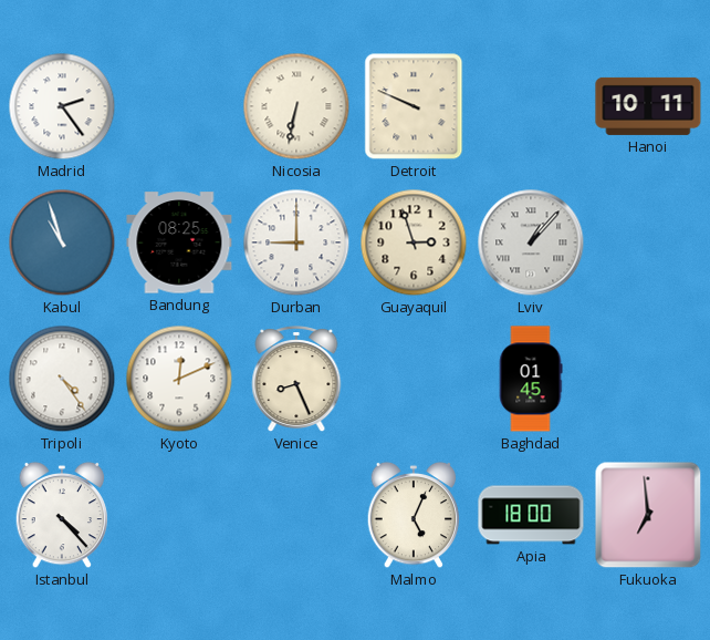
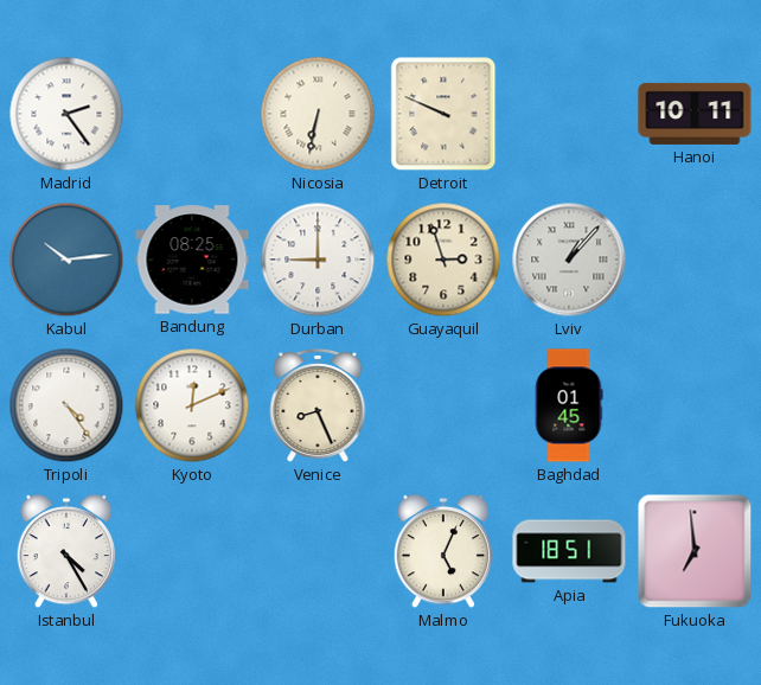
Kabul: 10:57 -> 10:14 (66, 260)
Istanbul: 4:23 -> 4:25 (66, 551)
Apia: 18:00 -> 18:51 (569, 551)
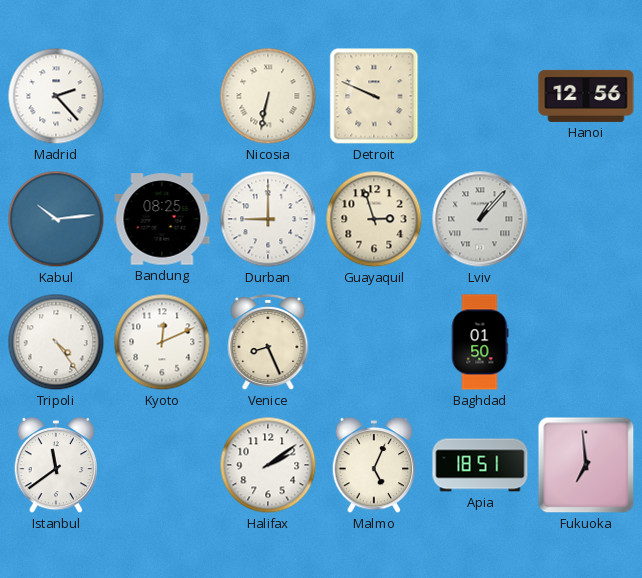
Madrid: 2:24 -> 2:23 (56, 96)
Hanoi: 10:11 -> 12:56 (586, 96)
Baghdad: 01:45 -> 01:50 (480, 342)
Istanbul: 4:25 -> 11:39 (56, 465)
Halifax: none -> 2:09 (268, 465)
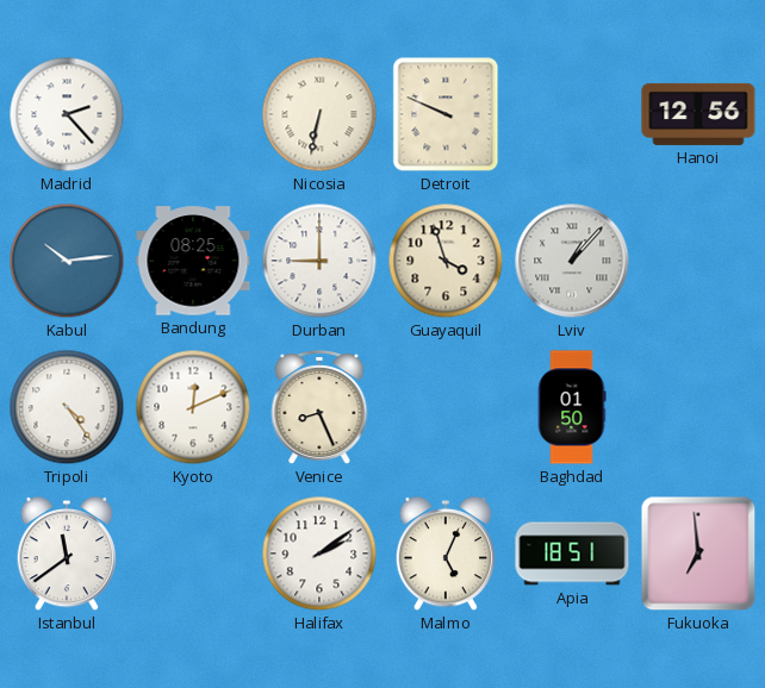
Guayaquil: 2:57 -> 3:57 (446, 261)
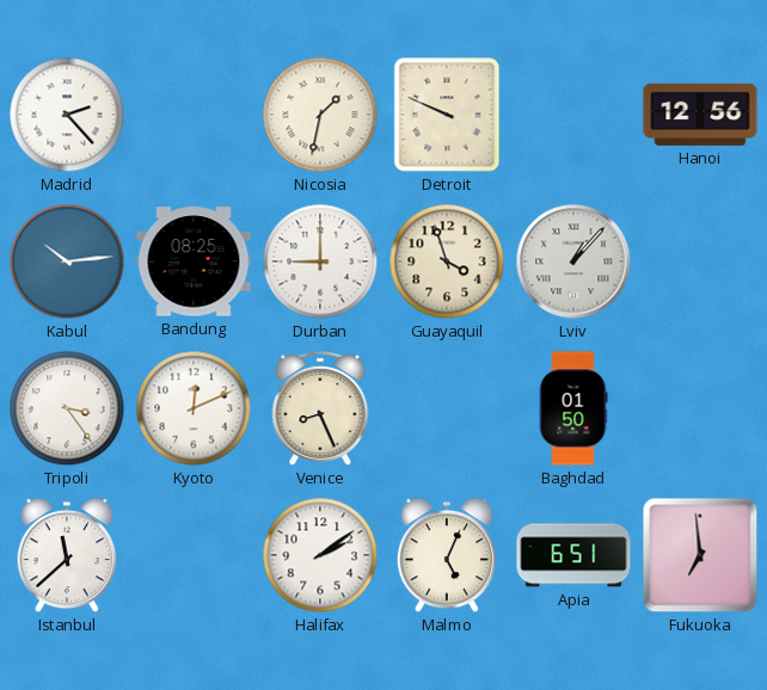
Nicosia: 6:32 -> 1:32 (320, 115)
Tripoli: 4:24 -> 3:24 (67, 408)
Istanbul: 11:39 -> 11:38 (67, 555)
Apia: 18:51 -> 6:51 (573, 555)
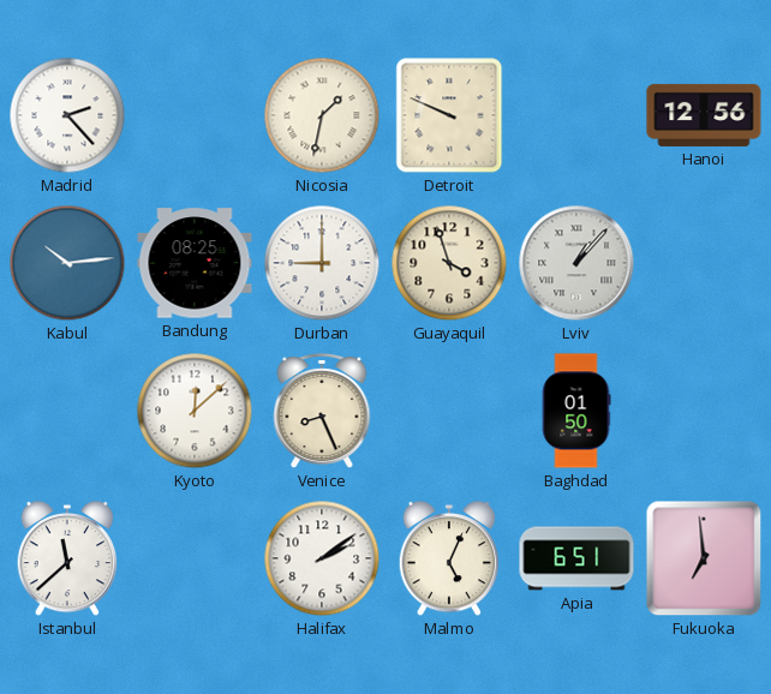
Tripoli: 3:24 -> none (67, 408)
Kyoto: 12:11 -> 12:08 (195, 411)
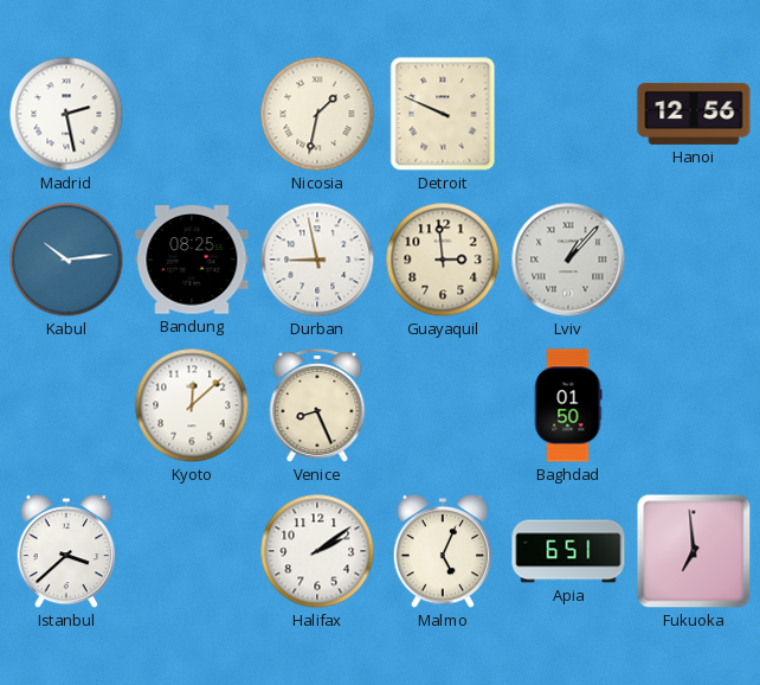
Madrid: 2:23 -> 2:28 (66, 114)
Durban: 9:00 -> 8:58 (317, 260)
Guayaquil: 3:57 -> 2:59 (443, 260)
Istanbul: 11:38 -> 3:38 (66, 551)
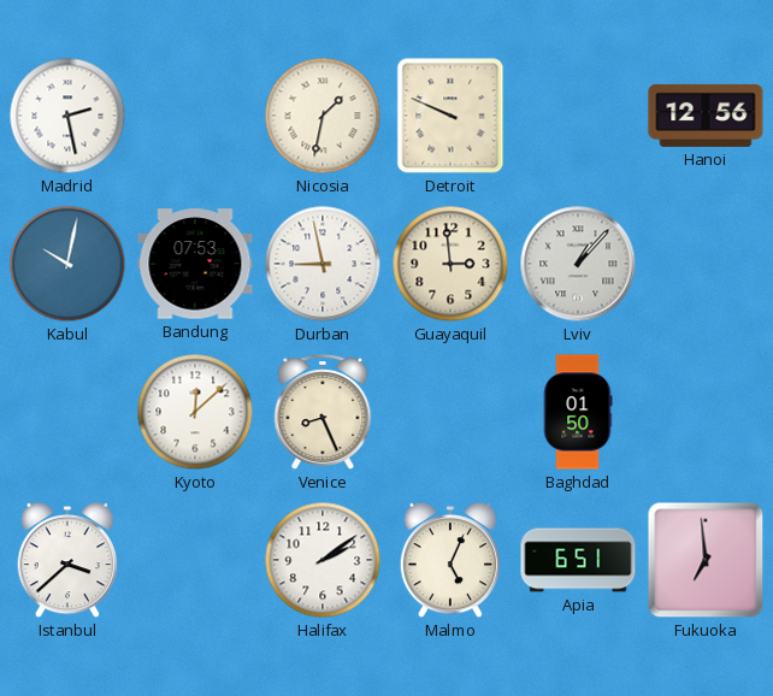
Kabul: 10:14 -> 10:02 (67, 264)
Bandung: 08:25 -> 07:53 (195, 264)
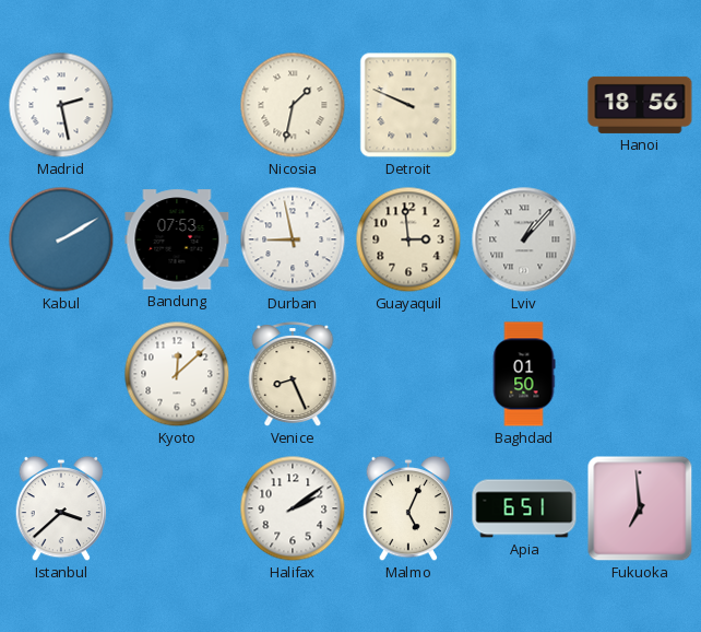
Hanoi: 12:56 -> 18:56 (640, 105)
Kabul: 10:02 -> 2:10 (61, 239)
